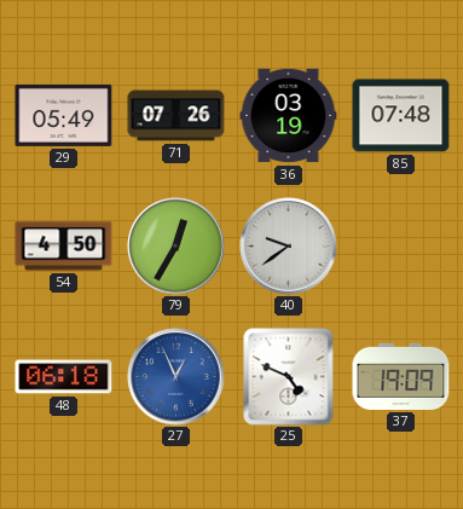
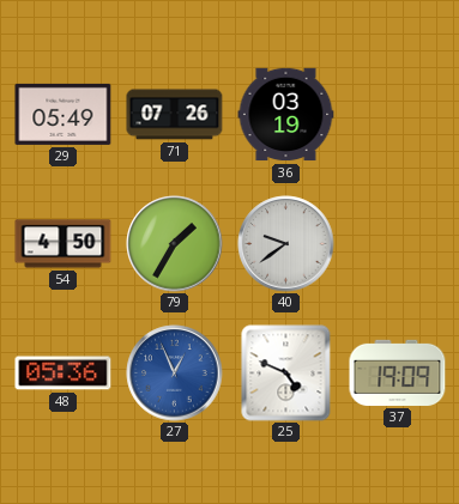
85: 07:48 -> none (401, 116)
79: 12:35 -> 1:35 (175, 244)
48: 06:18 -> 05:36 (64, 374)
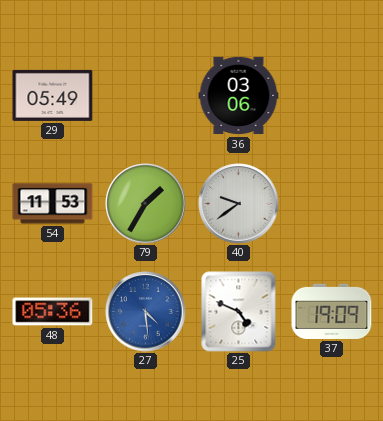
71: 07:26 -> none (175, 115)
36: 03:19 -> 03:06 (239, 96)
54: 4:50 -> 11:53 (53, 204)
27: 12:56 -> 4:29 (146, 312)
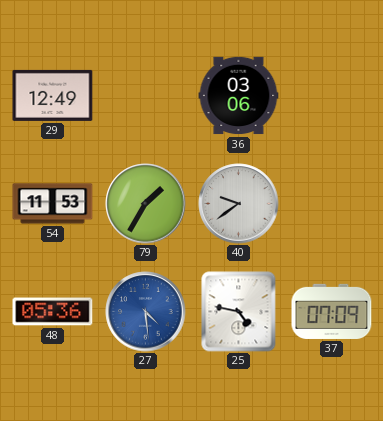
29: 05:49 -> 12:49 (53, 95)
25: 4:49 -> 4:47 (239, 312)
37: 19:09 -> 07:09 (332, 311)
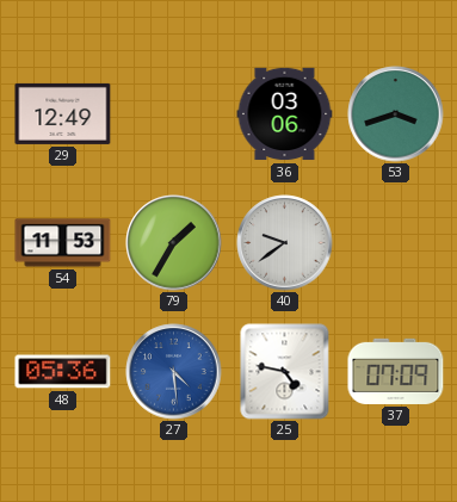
53: none -> 3:42 (396, 114)
